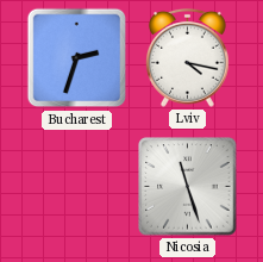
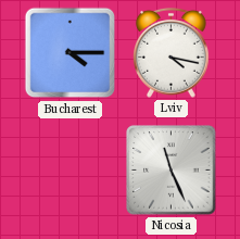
Bucharest: 2:33 -> 4:15 (71, 53)
Nicosia: 11:27 -> 11:26 (172, 171)
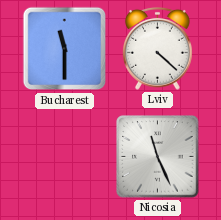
Bucharest: 4:15 -> 11:30 (65, 49)
Lviv: 4:17 -> 4:22 (158, 48)
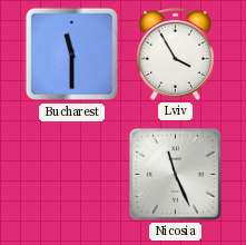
Lviv: 4:22 -> 3:55 (176, 53)
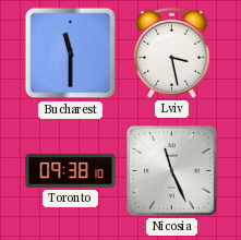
Lviv: 3:55 -> 3:28 (172, 52)
Toronto: none -> 09:38 (71, 170)
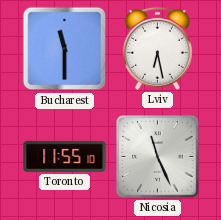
Lviv: 3:28 -> 6:28 (158, 48)
Toronto: 09:38 -> 11:55 (65, 156)
